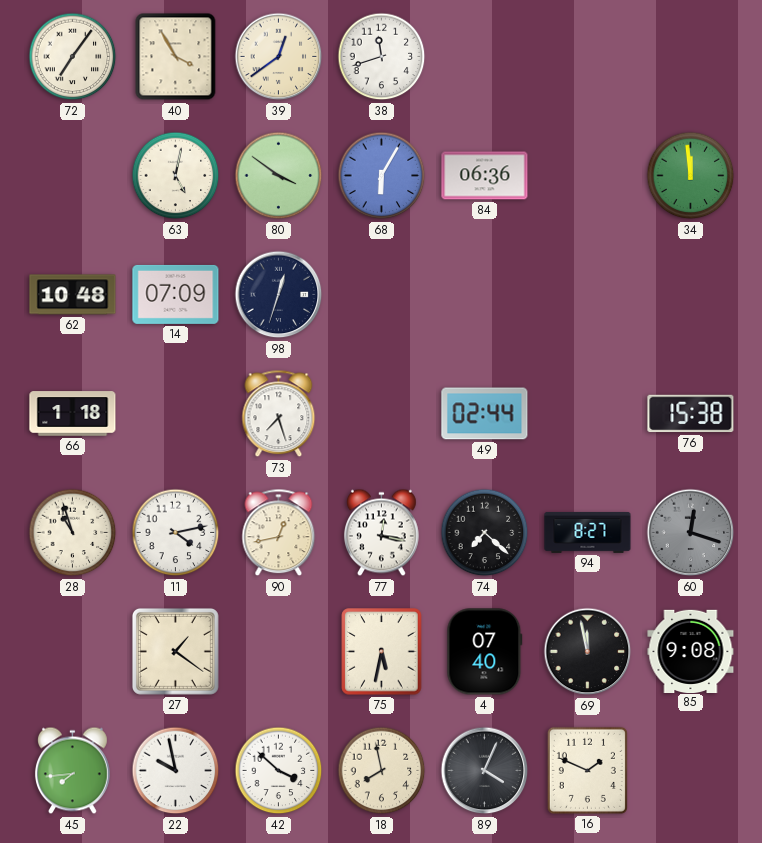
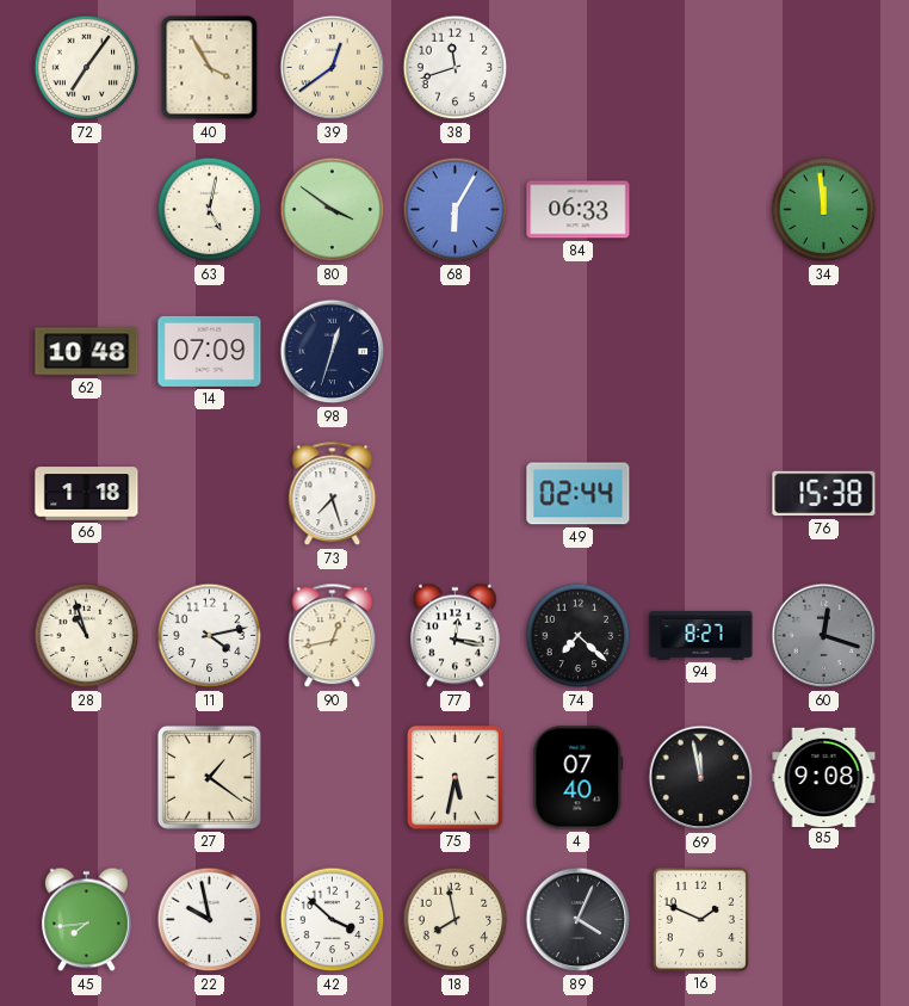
84: 06:36 -> 06:33 (579, 210)
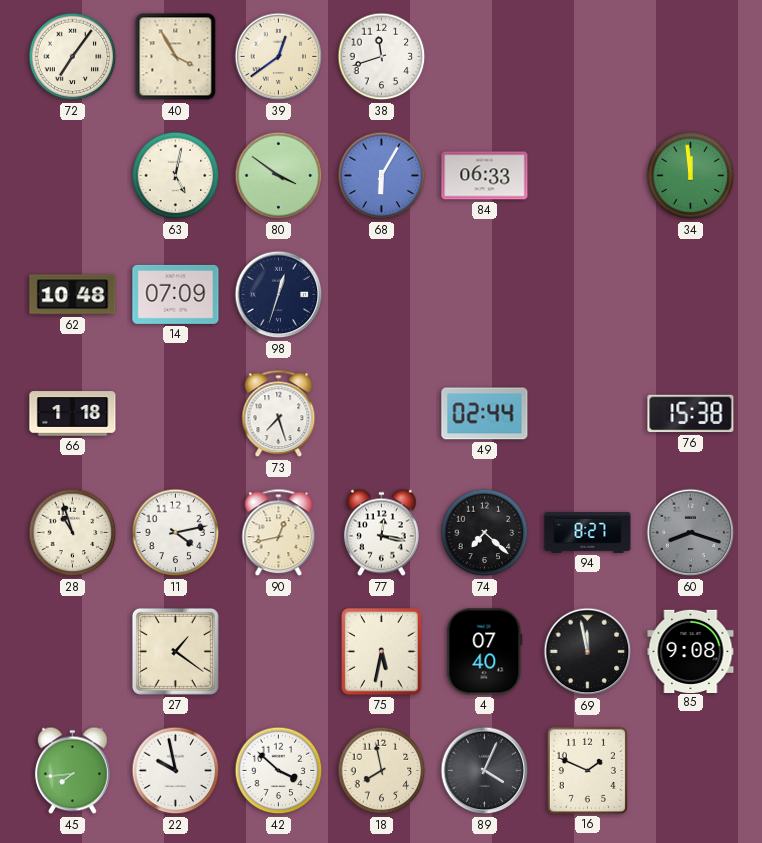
60: 12:18 -> 8:18 (691, 533)
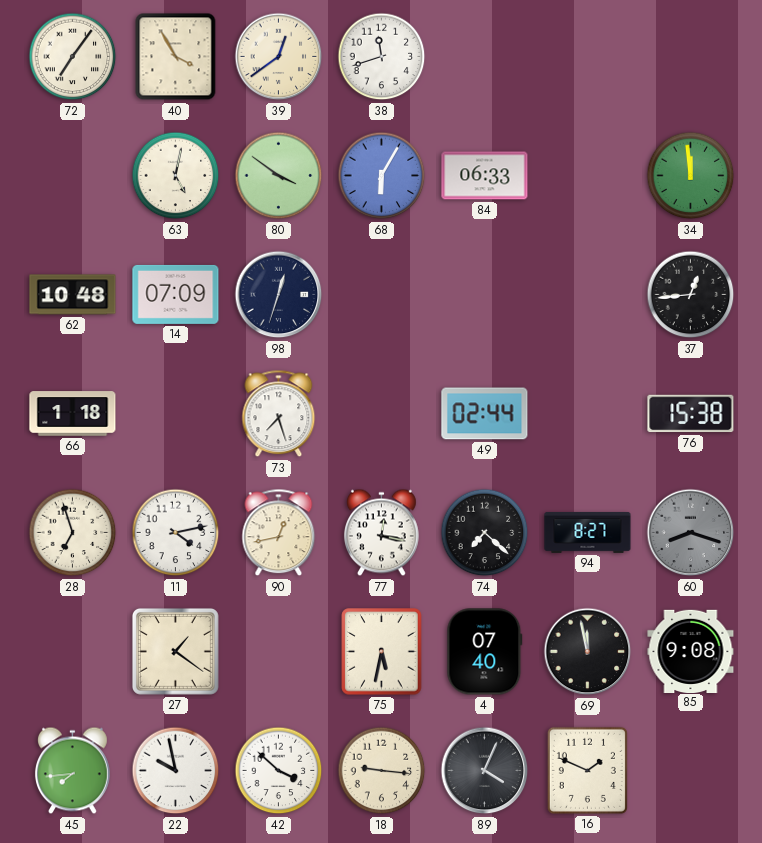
37: none -> 12:44 (691, 295)
28: 10:57 -> 6:57 (73, 533)
18: 7:58 -> 9:16 (382, 771)
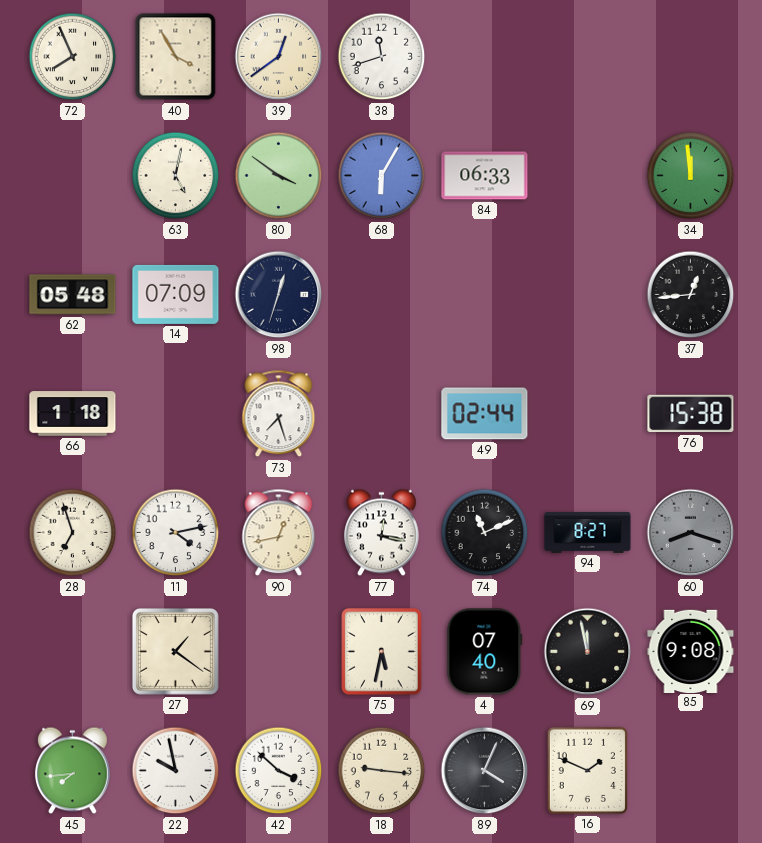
72: 7:06 -> 7:56 (73, 57)
62: 10:48 -> 05:48 (73, 295)
74: 7:22 -> 11:11 (485, 533)
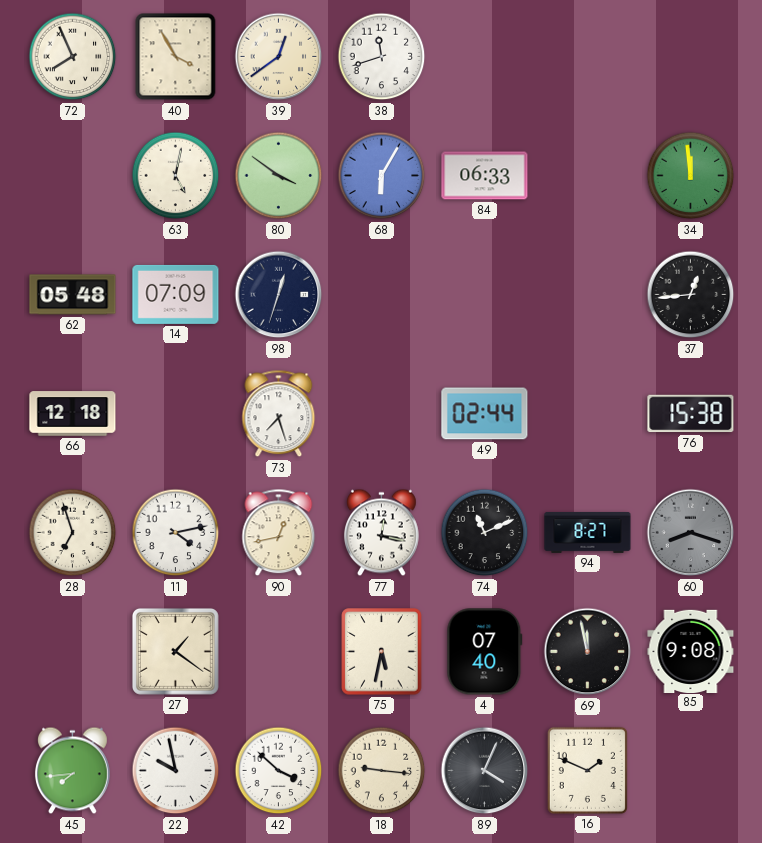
66: 1:18 -> 12:18 (73, 414)
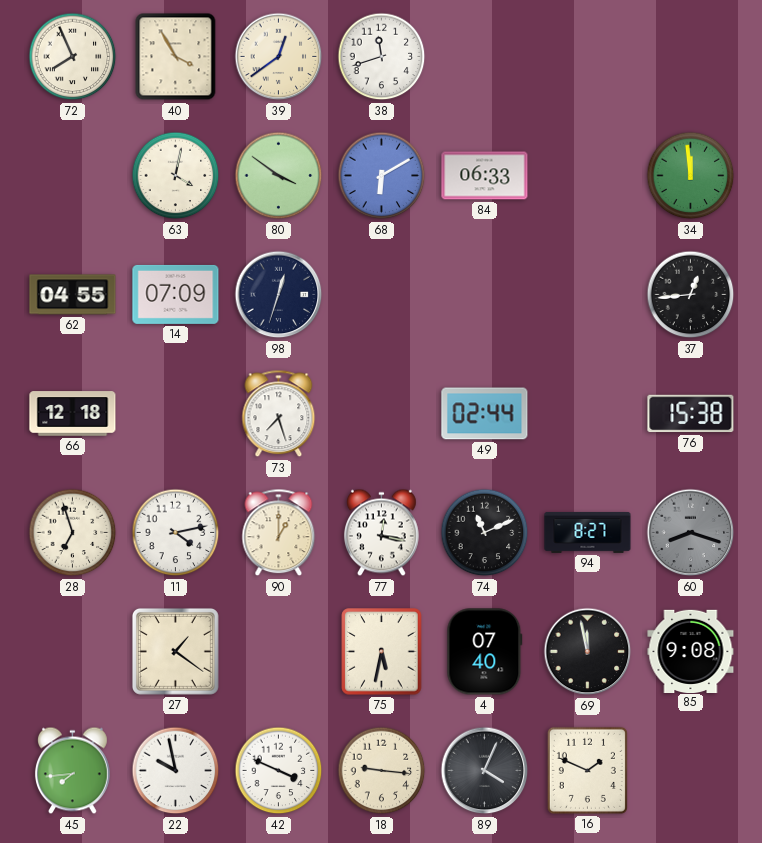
63: 5:02 -> 4:02 (176, 176)
68: 6:05 -> 6:10 (382, 176)
62: 05:48 -> 04:55 (73, 295)
90: 12:43 -> 1:00 (279, 533)
42: 3:52 -> 3:49 (279, 771)
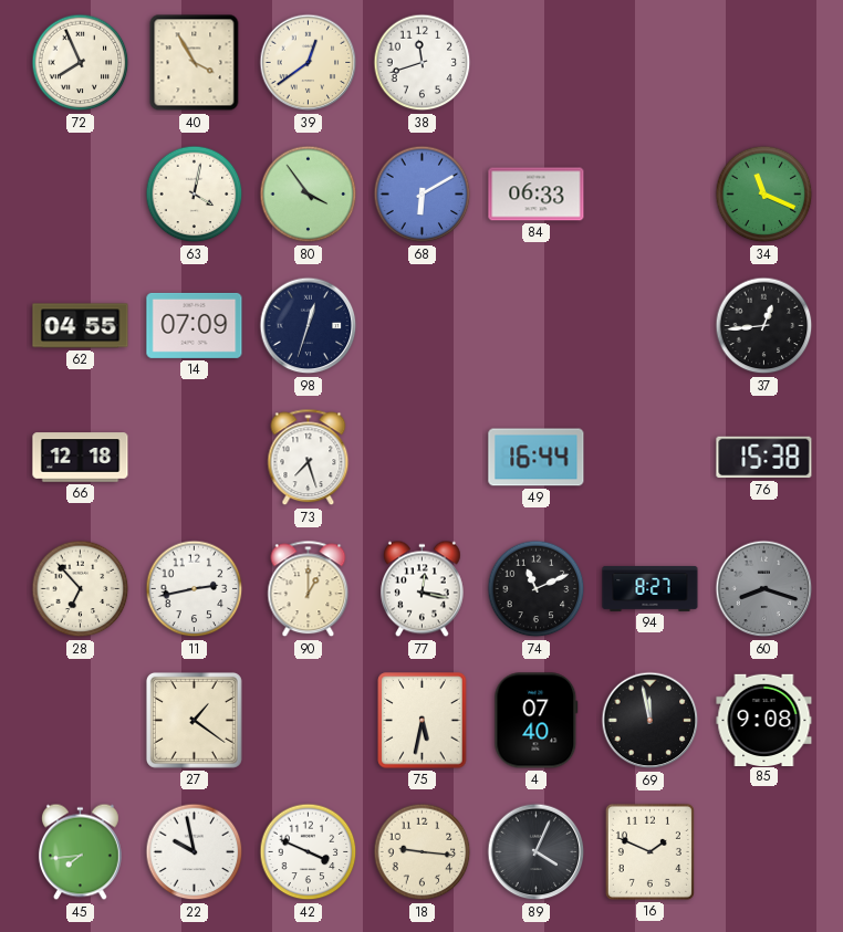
80: 3:51 -> 3:54 (309, 195)
34: 11:59 -> 11:19 (764, 195)
49: 02:44 -> 16:44 (537, 458)
28: 6:57 -> 6:53 (81, 589)
11: 4:13 -> 2:43 (195, 589)
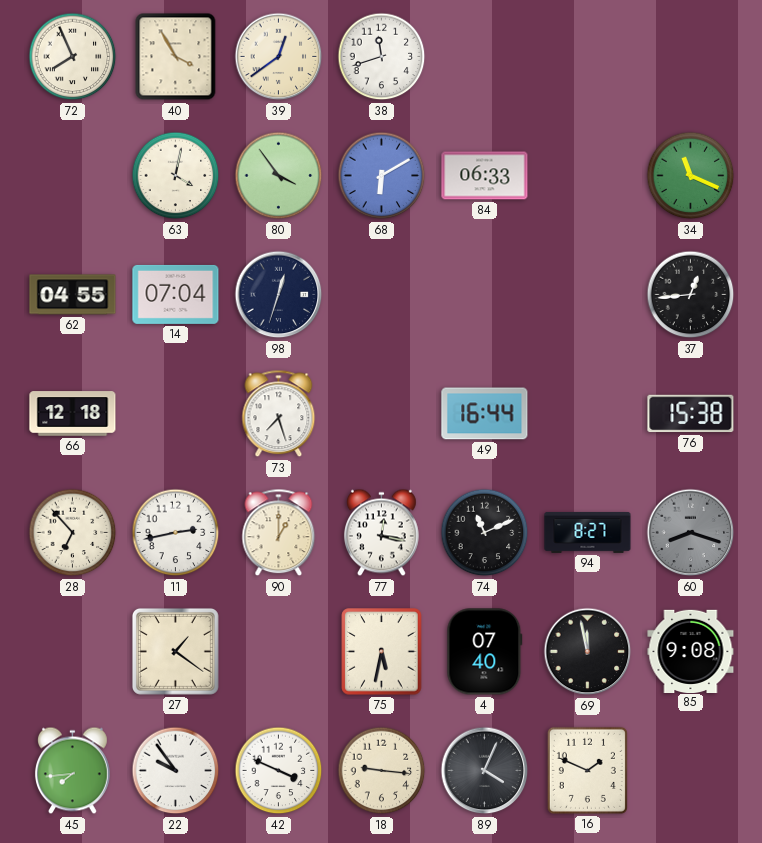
14: 07:09 -> 07:04 (176, 294)
22: 9:58 -> 9:54 (176, 771)
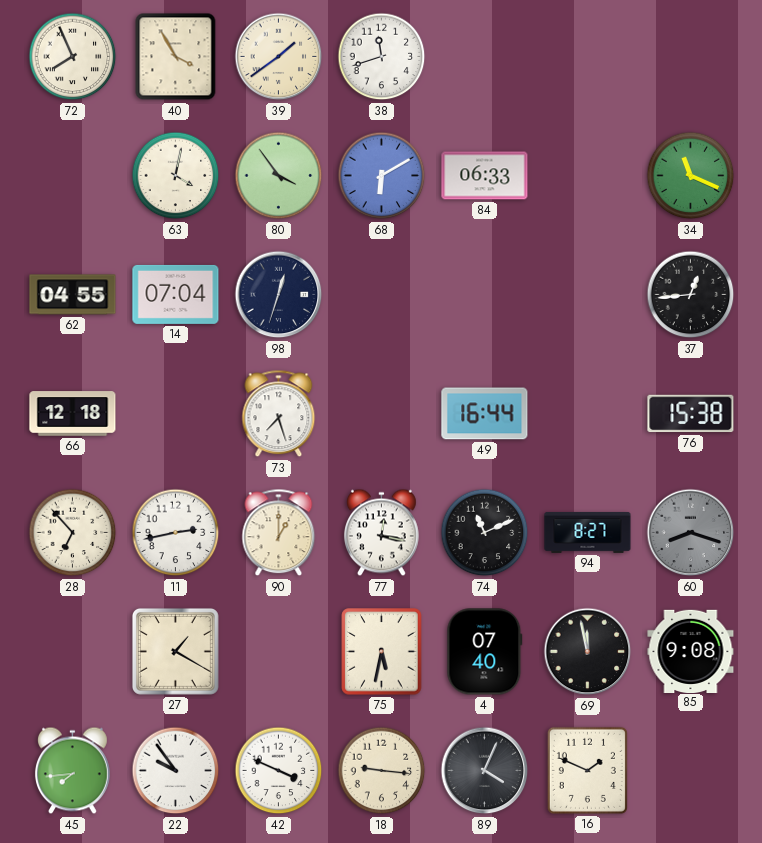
39: 12:39 -> 1:39 (279, 57)
27: 1:21 -> 1:20 (175, 651)
